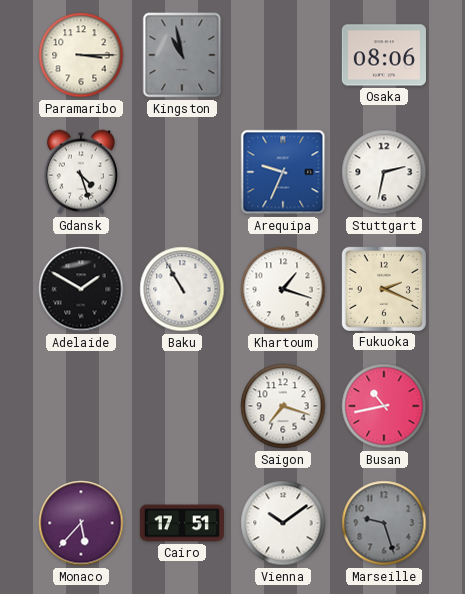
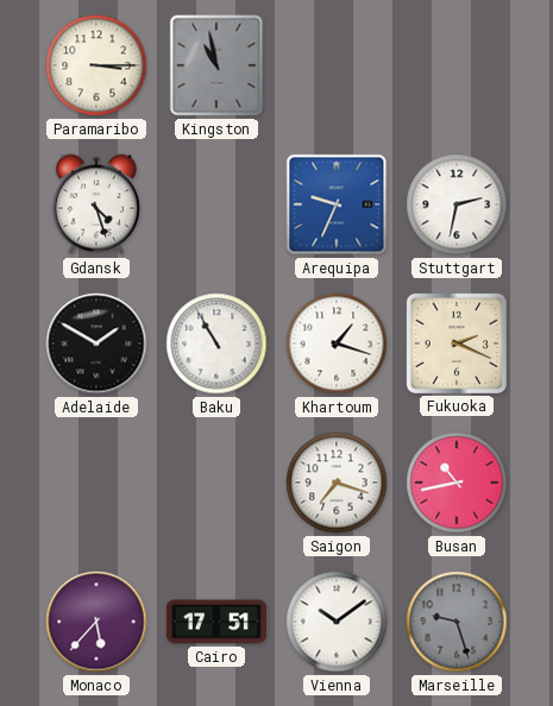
Osaka: 08:06 -> none (384, 55)
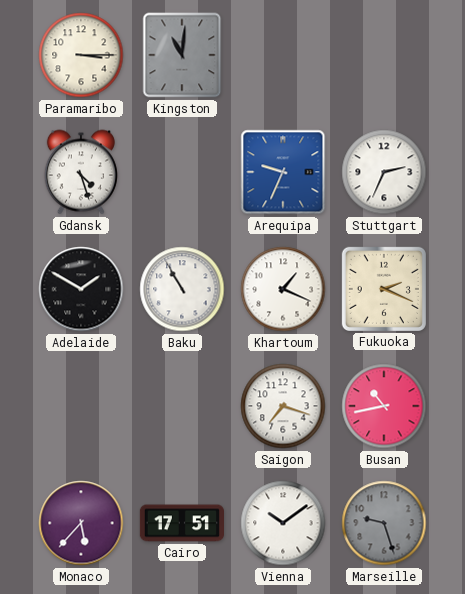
Kingston: 10:58 -> 11:01 (182, 55)
Stuttgart: 2:32 -> 2:34 (384, 172)
Khartoum: 1:18 -> 1:19 (283, 289)
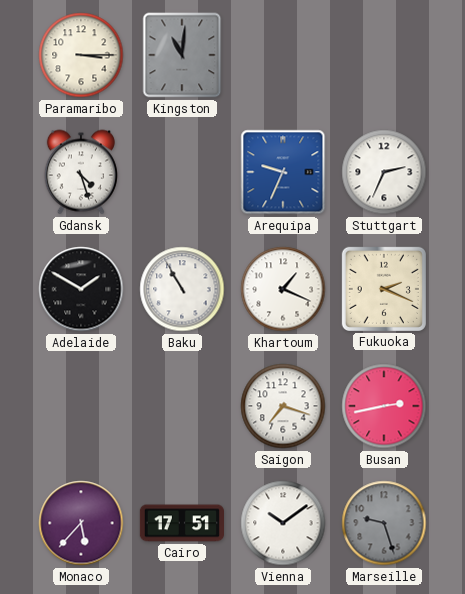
Busan: 10:43 -> 2:43 (384, 406)
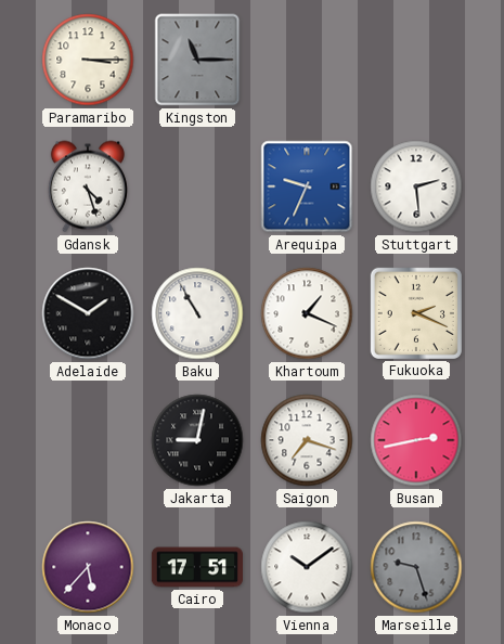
Kingston: 11:01 -> 11:15 (197, 60)
Stuttgart: 2:34 -> 2:29 (416, 186)
Jakarta: none -> 9:02 (197, 440)
